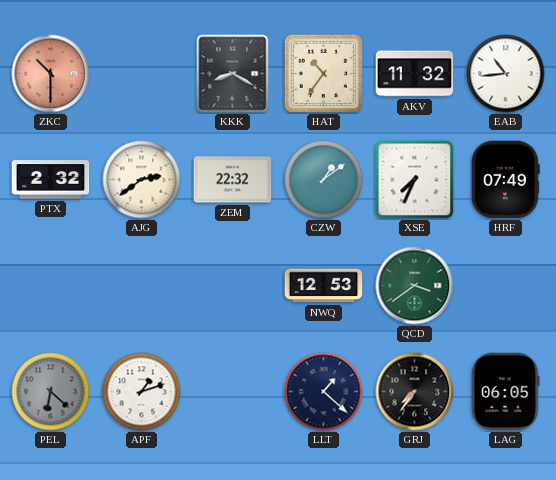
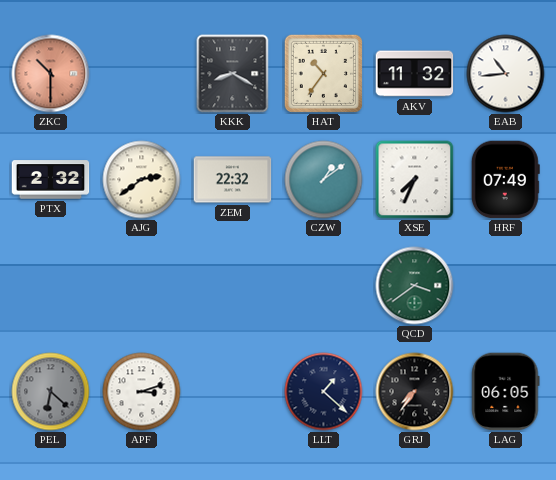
NWQ: 12:53 -> none (324, 286)
APF: 1:12 -> 3:12 (142, 392)
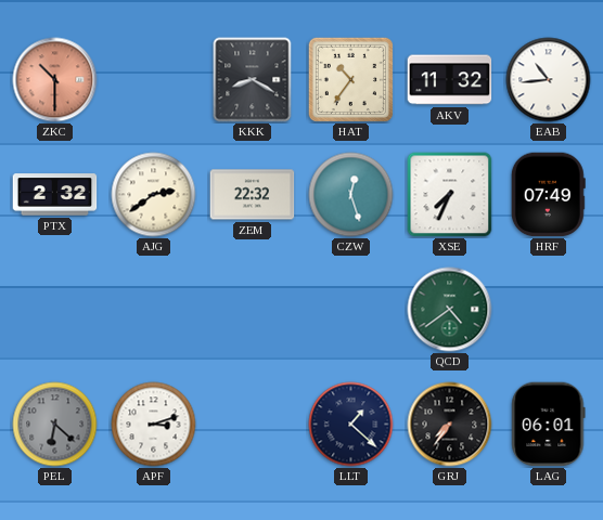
CZW: 1:09 -> 12:27 (351, 195)
QCD: 3:39 -> 4:39 (450, 310)
LAG: 06:05 -> 06:01 (549, 425)
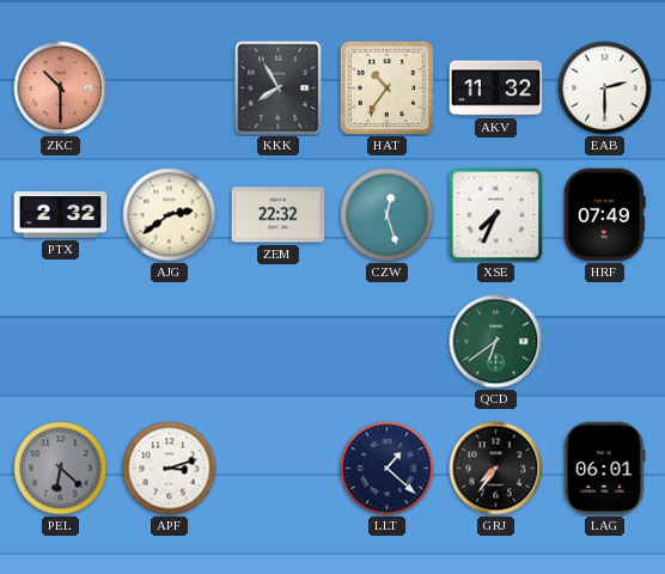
KKK: 8:20 -> 7:55 (279, 88)
EAB: 10:44 -> 2:30 (605, 88)
QCD: 4:39 -> 6:39 (496, 342)
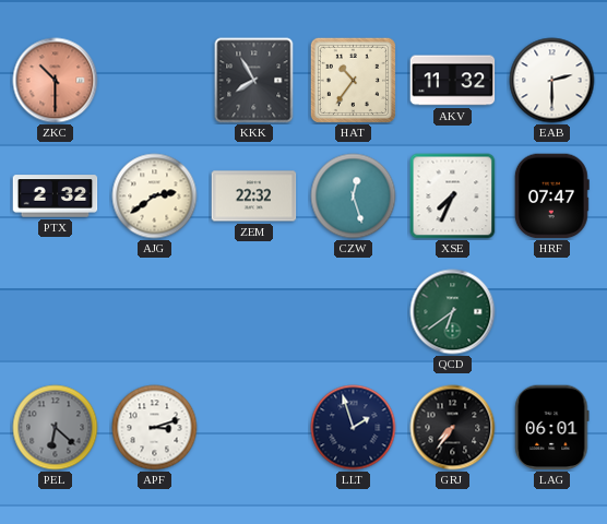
HRF: 07:49 -> 07:47 (551, 196)
LLT: 1:22 -> 1:57 (354, 428)
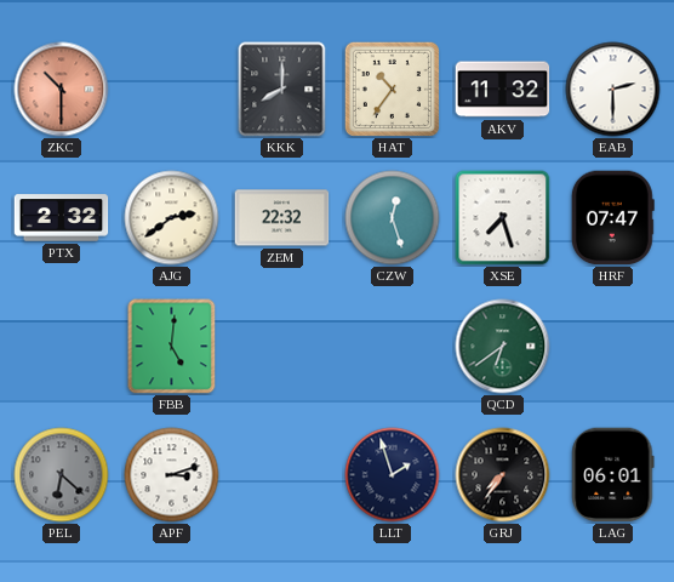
KKK: 7:55 -> 8:00 (282, 90)
XSE: 7:34 -> 7:27 (503, 218)
FBB: none -> 5:01 (172, 347)
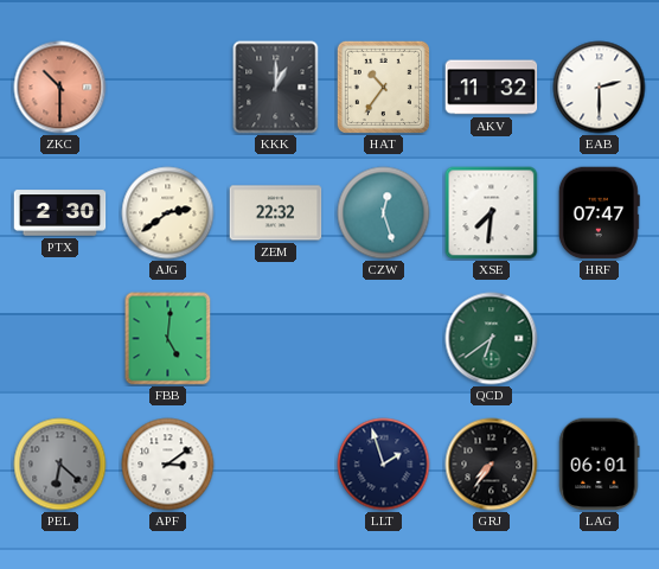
KKK: 8:00 -> 1:00 (276, 88)
PTX: 2:32 -> 2:30 (60, 213)
XSE: 7:27 -> 7:31 (492, 213)
APF: 3:12 -> 3:09 (168, 465)
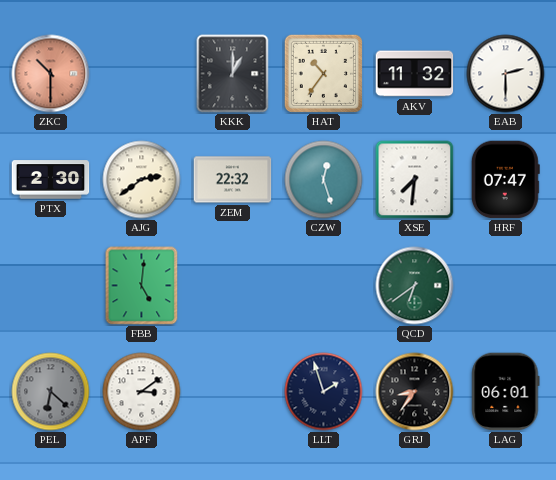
GRJ: 7:36 -> 8:36 (415, 392)
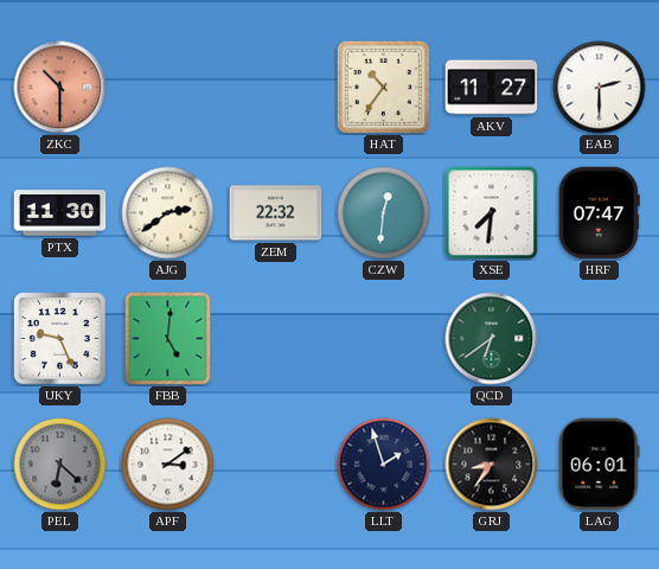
KKK: 1:00 -> none (233, 74)
AKV: 11:32 -> 11:27 (492, 88)
PTX: 2:30 -> 11:30 (60, 213)
CZW: 12:27 -> 12:31 (384, 213)
UKY: none -> 9:26 (60, 339)
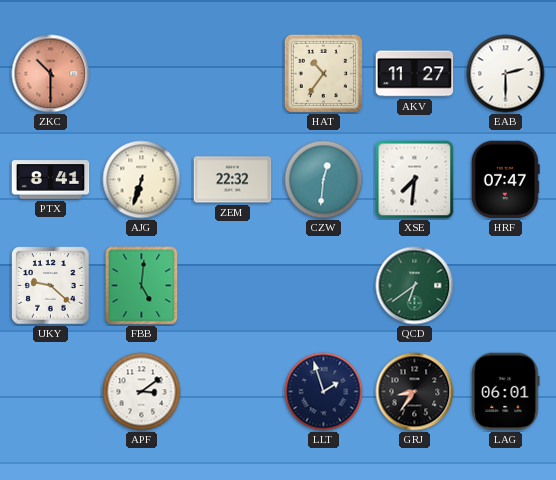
PTX: 11:30 -> 8:41 (51, 180)
AJG: 2:39 -> 6:33 (142, 180)
UKY: 9:26 -> 9:22 (51, 286)
PEL: 6:22 -> none (60, 465)
